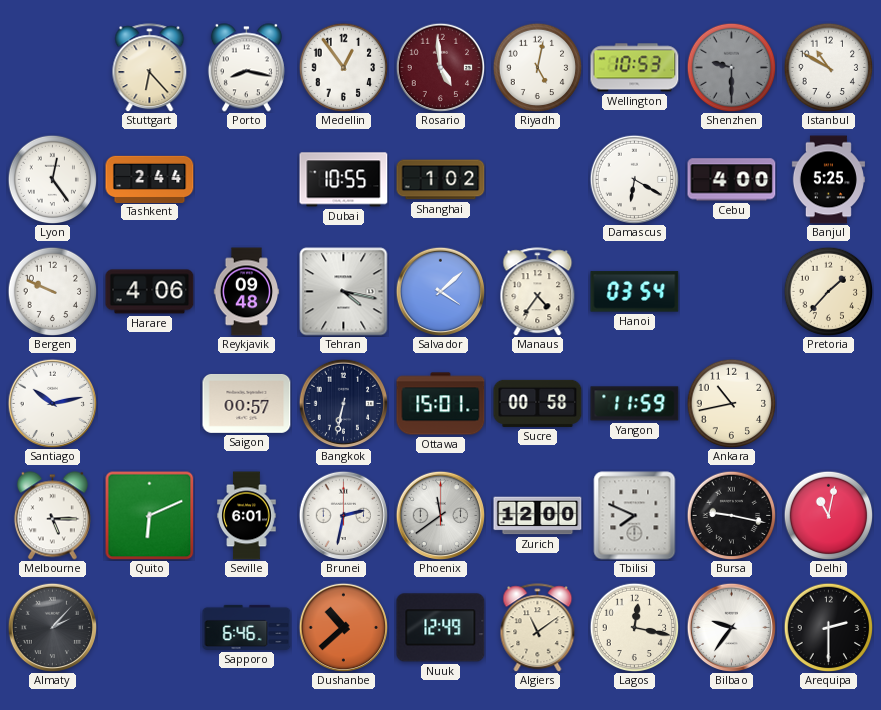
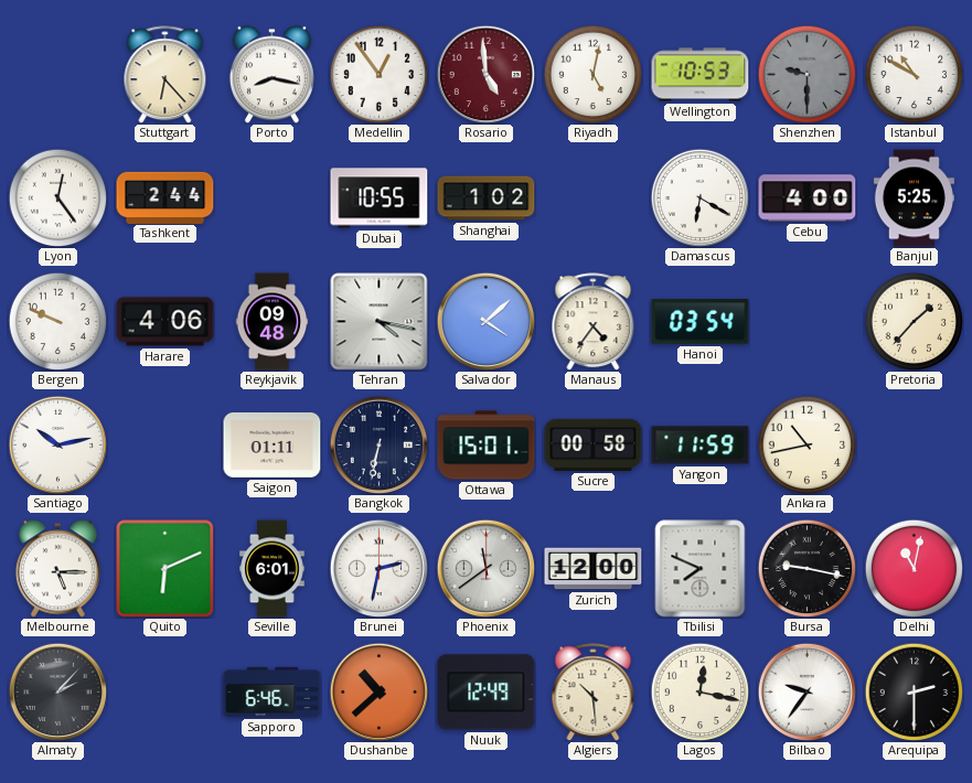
Saigon: 00:57 -> 01:11 (273, 444)
Algiers: 11:09 -> 10:29 (594, 693)
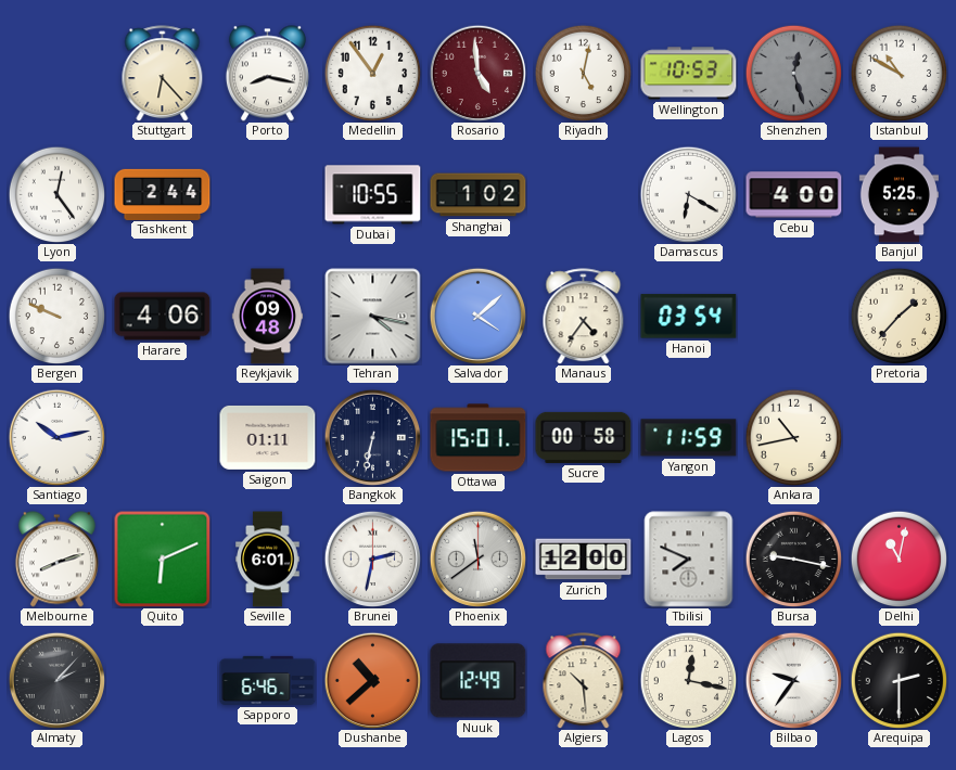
Shenzhen: 9:30 -> 12:27 (793, 73)
Melbourne: 5:15 -> 8:12 (56, 560)
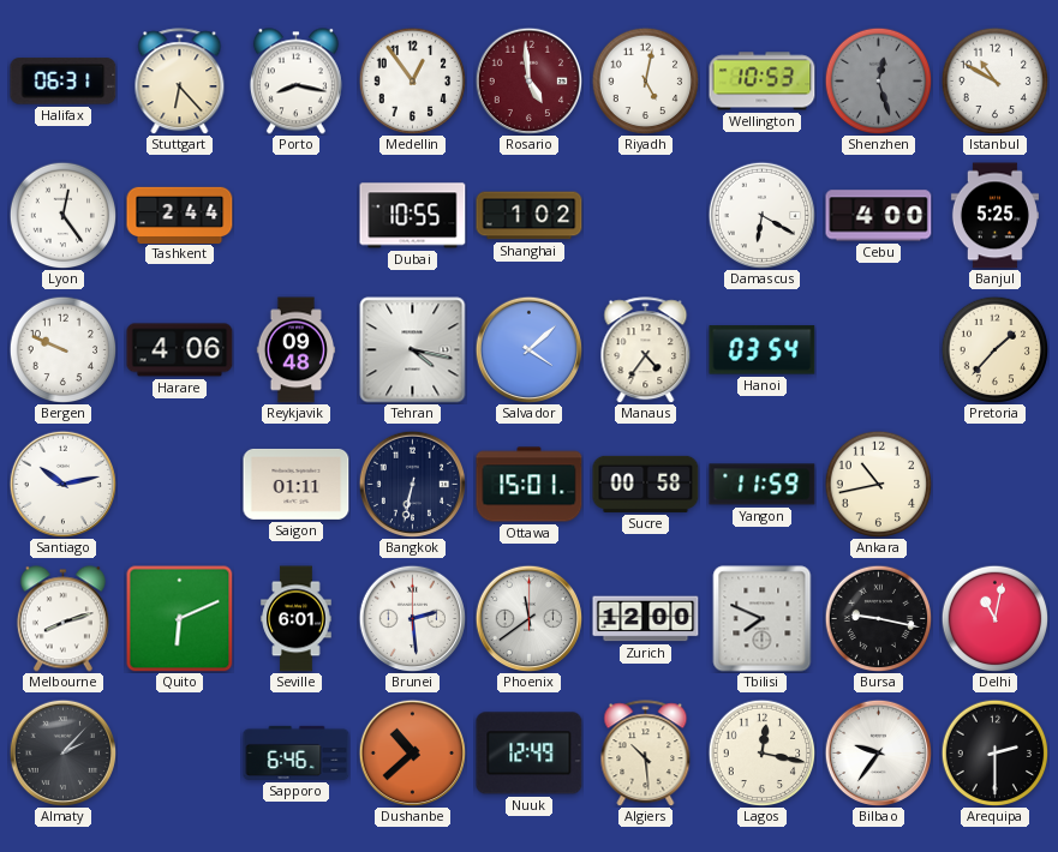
Halifax: none -> 06:31 (64, 82)
Brunei: 2:32 -> 2:29 (412, 618)
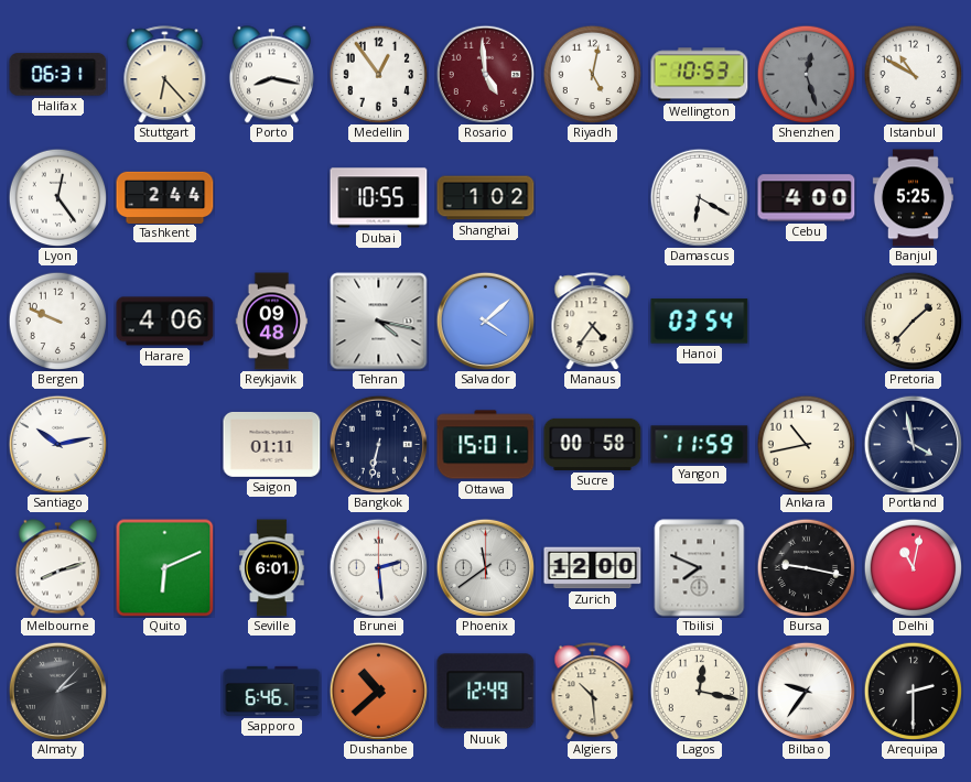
Portland: none -> 3:58 (913, 444)
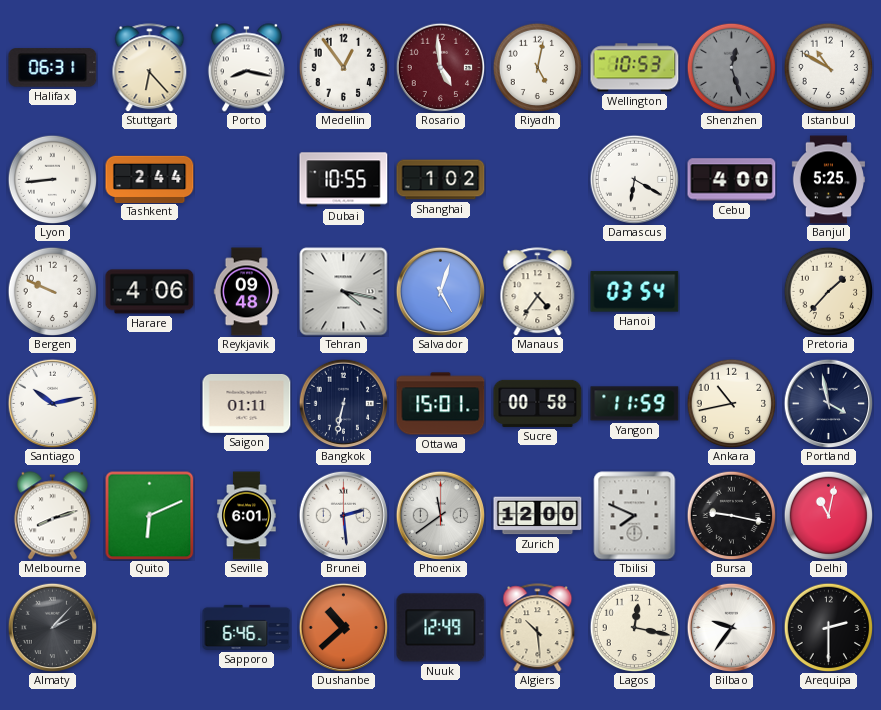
Lyon: 12:24 -> 8:44 (52, 179)
Salvador: 4:08 -> 5:03 (440, 291)
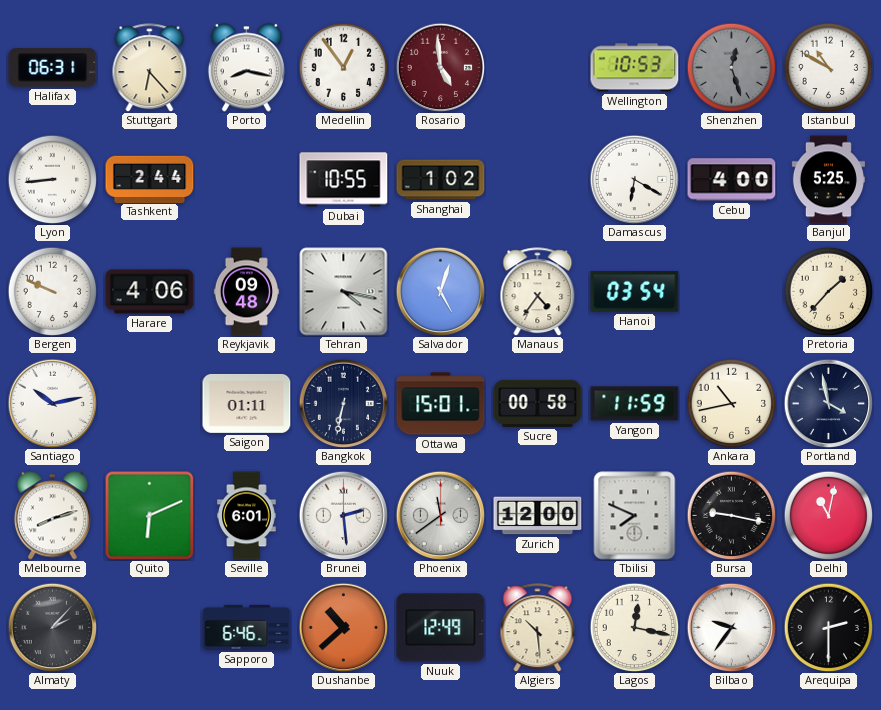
Riyadh: 5:02 -> none (537, 67)
